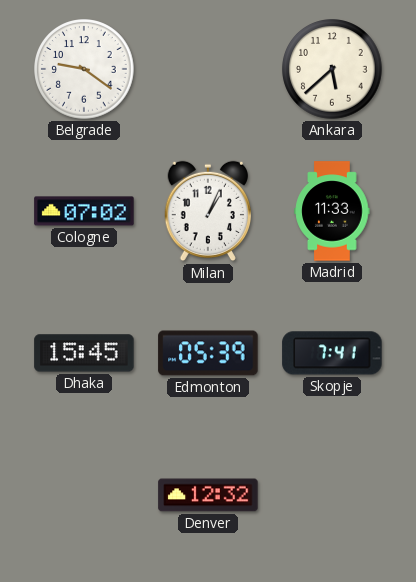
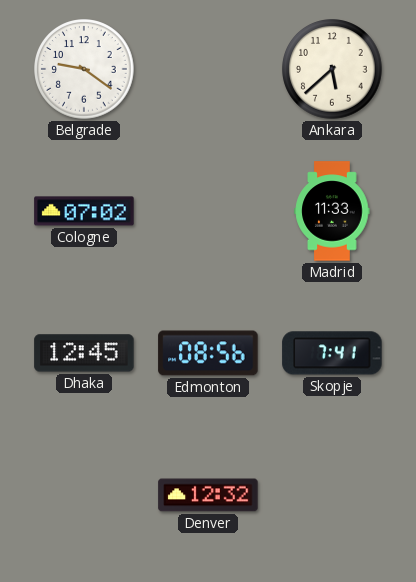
Milan: 1:04 -> none (207, 211)
Dhaka: 15:45 -> 12:45 (84, 353)
Edmonton: 05:39 -> 08:56 (208, 353)
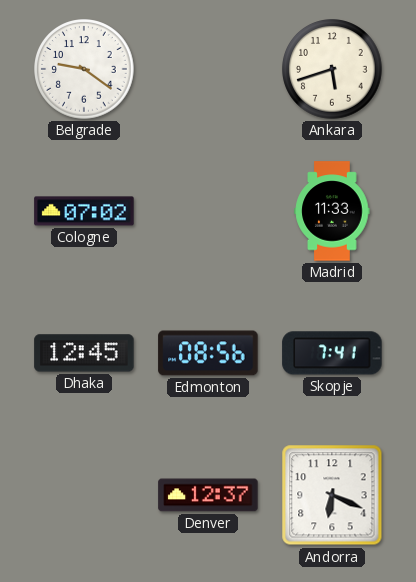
Ankara: 5:38 -> 5:42 (332, 69)
Denver: 12:32 -> 12:37 (208, 495)
Andorra: none -> 6:19 (332, 495)
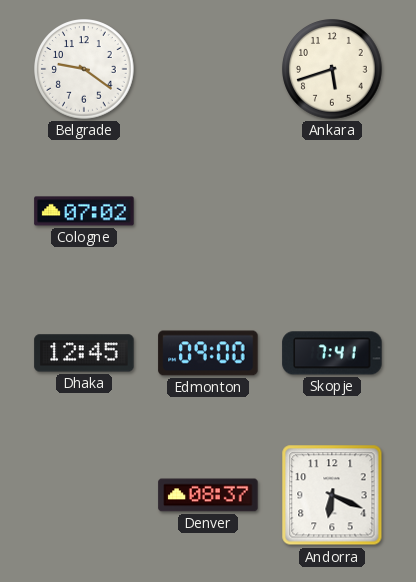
Madrid: 11:33 -> none (332, 211)
Edmonton: 08:56 -> 09:00 (208, 353)
Denver: 12:37 -> 08:37 (208, 495)
